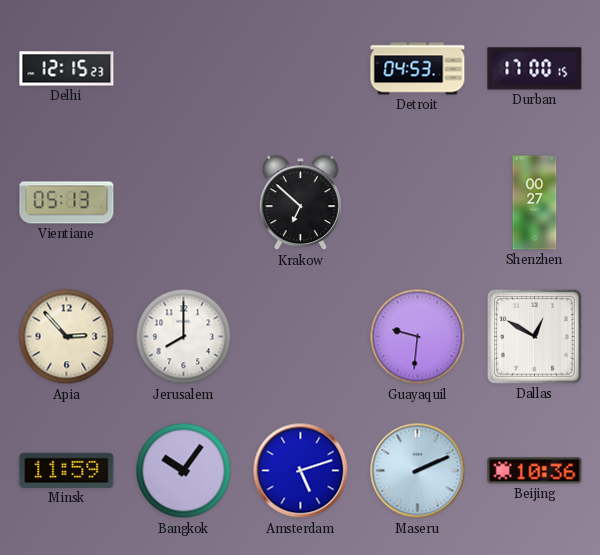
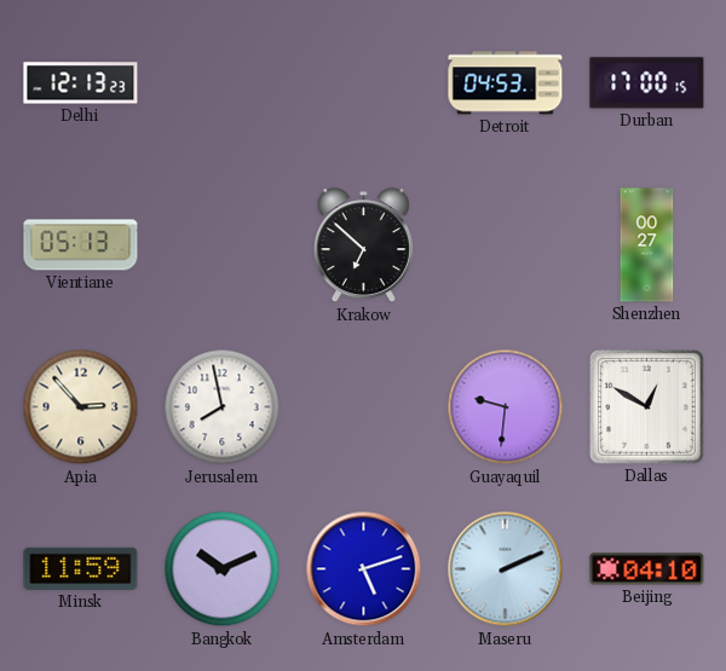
Delhi: 12:15 -> 12:13 (81, 83)
Jerusalem: 8:00 -> 7:58 (223, 407)
Bangkok: 10:06 -> 10:11 (223, 569)
Beijing: 10:36 -> 04:10 (647, 569)
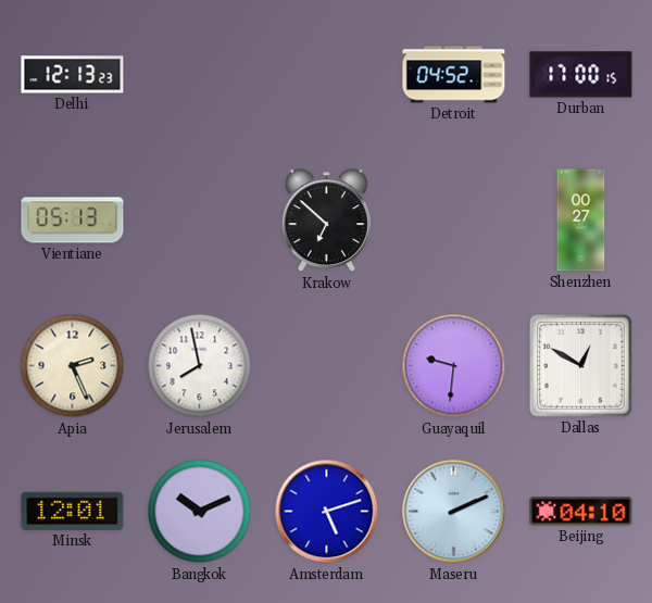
Detroit: 04:53 -> 04:52 (454, 75)
Apia: 2:53 -> 2:26 (73, 366)
Minsk: 11:59 -> 12:01 (73, 511)
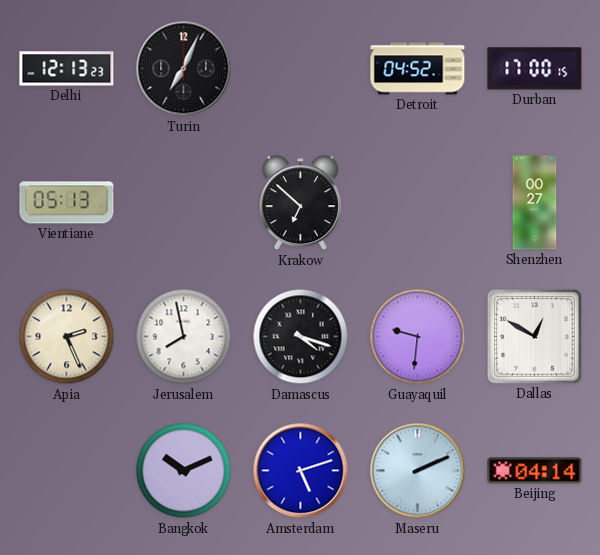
Turin: none -> 7:04 (184, 69)
Damascus: none -> 4:18 (301, 337)
Minsk: 12:01 -> none (73, 511)
Beijing: 04:10 -> 04:14 (535, 471)
